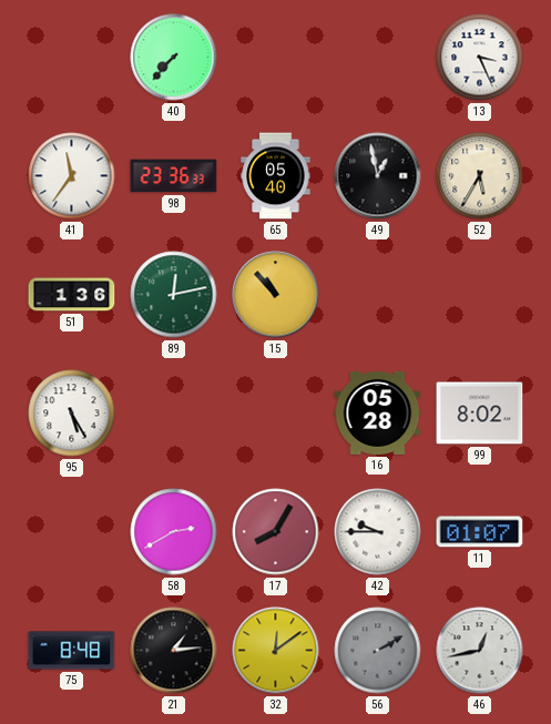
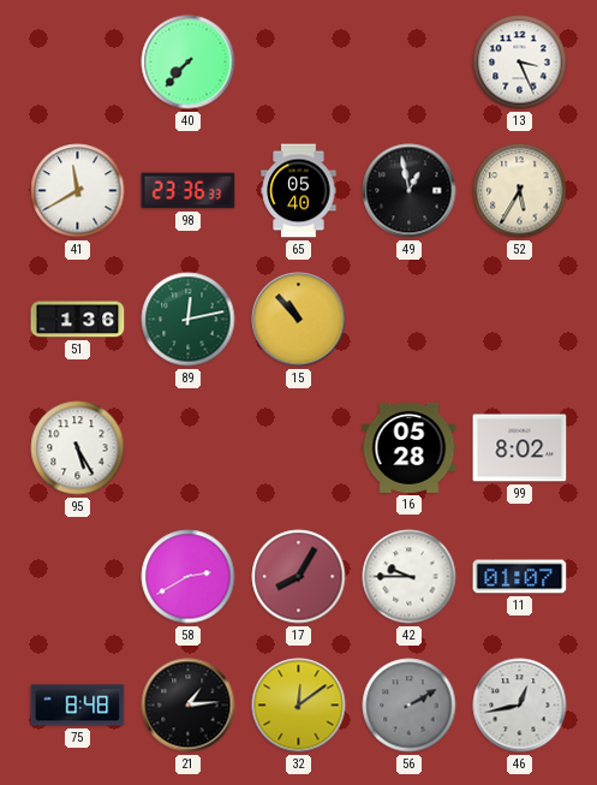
41: 11:36 -> 11:40 (78, 191)
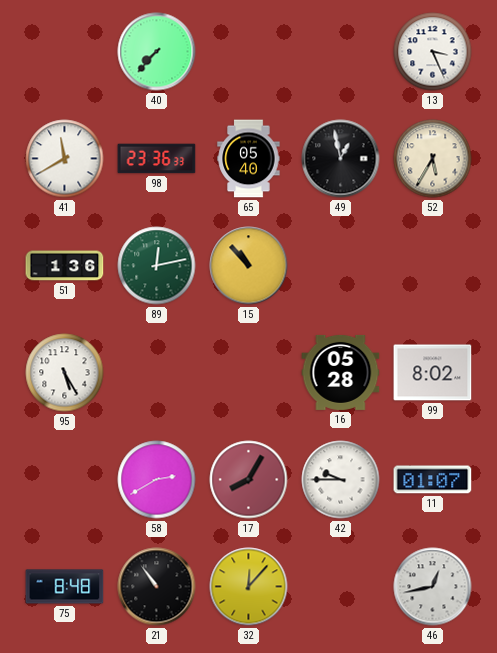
21: 1:14 -> 10:54 (157, 587)
32: 12:09 -> 12:07 (249, 587)
56: 2:10 -> none (410, 706)
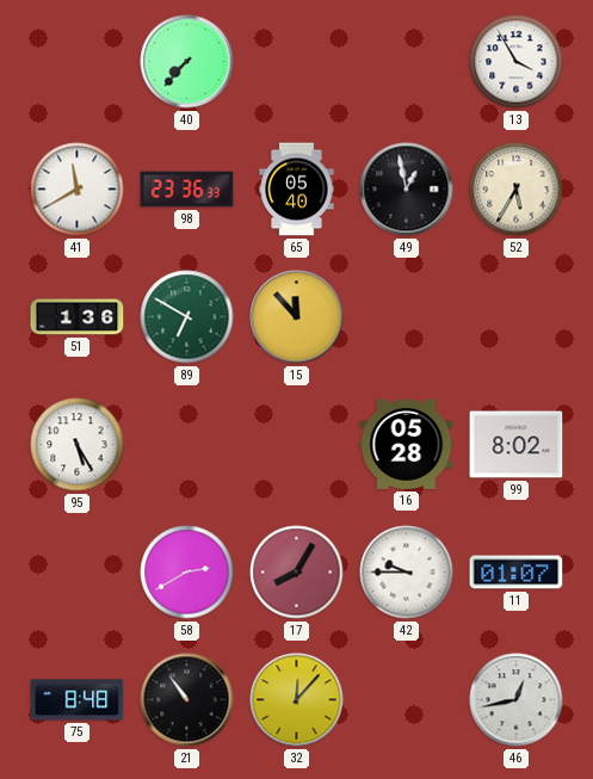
13: 3:26 -> 3:55 (517, 62)
89: 12:13 -> 6:50 (187, 317)
15: 10:53 -> 11:53 (297, 317)
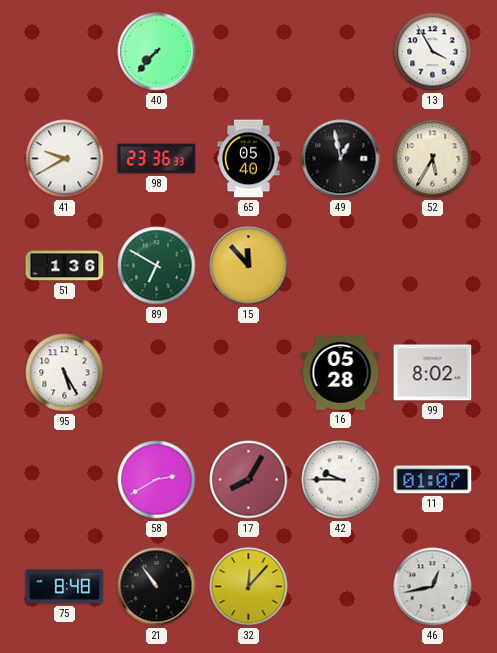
41: 11:40 -> 9:40 (65, 159)
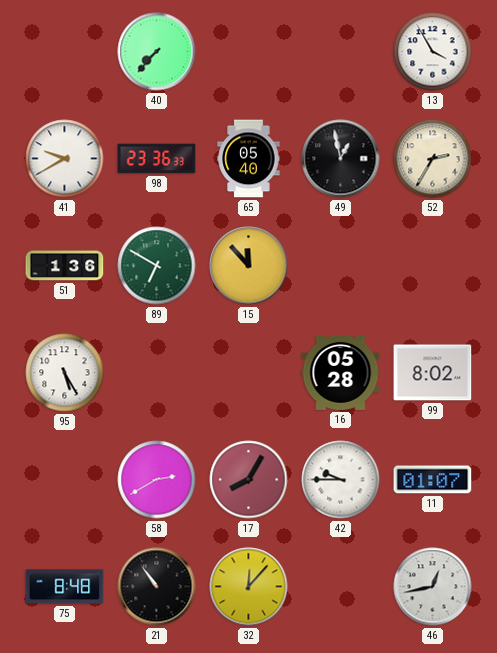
52: 5:35 -> 2:35 (433, 159)
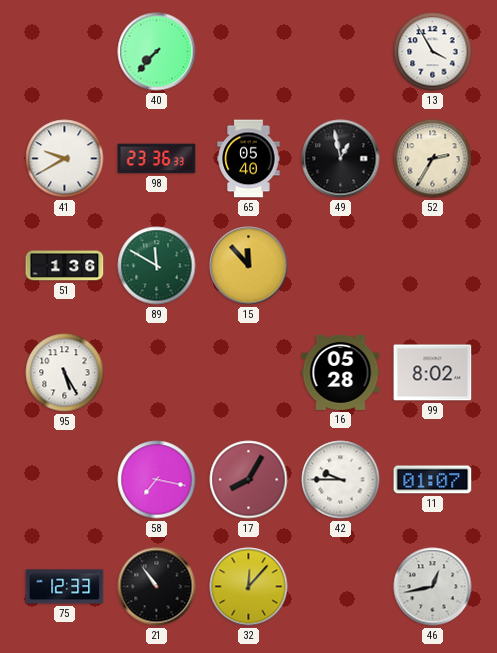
89: 6:50 -> 11:50 (157, 266)
58: 2:40 -> 7:17 (157, 480)
75: 8:48 -> 12:33 (65, 587)
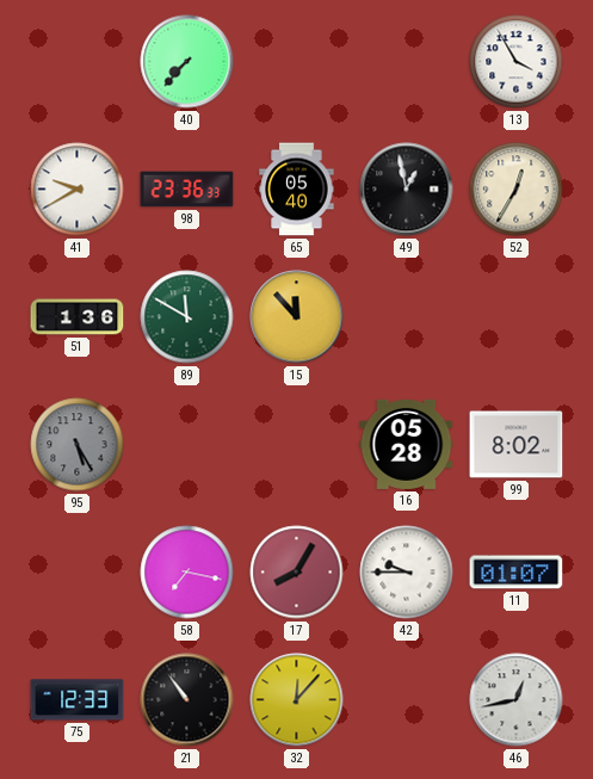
52: 2:35 -> 12:35 (517, 190)
95 dial: white -> grey (78, 445)
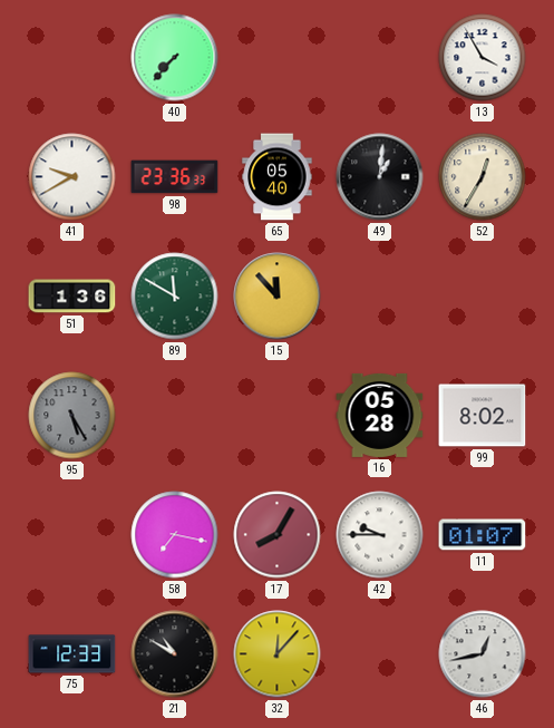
49: 12:58 -> 1:01 (380, 177)
21: 10:54 -> 10:50 (175, 654)
